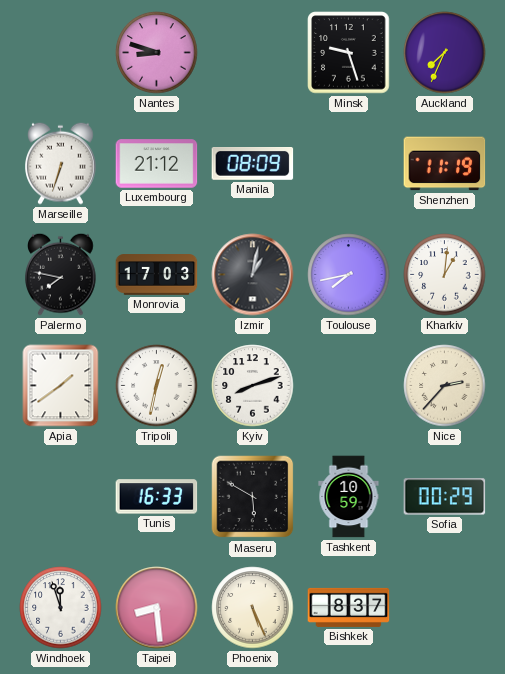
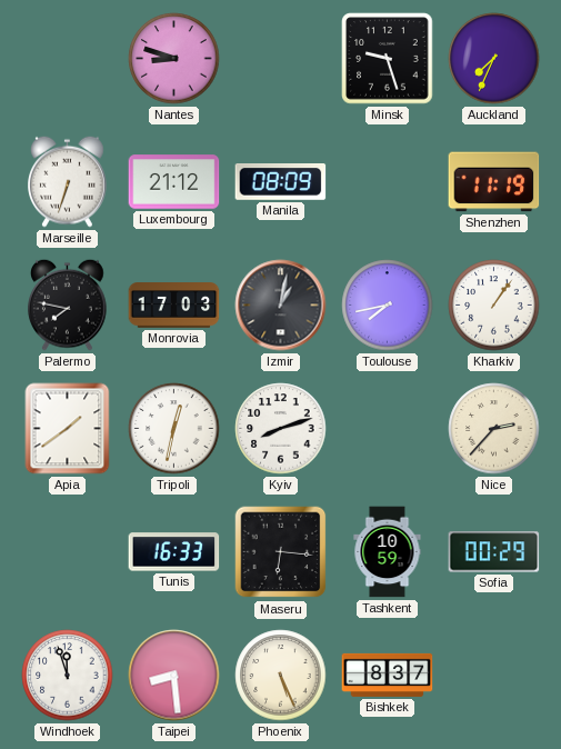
Kharkiv: 1:01 -> 1:06 (494, 306)
Maseru: 5:50 -> 6:16 (281, 552)
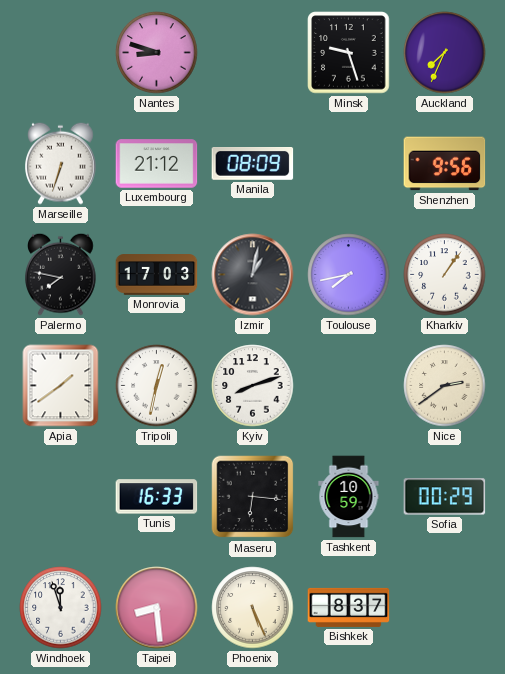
Shenzhen: 11:19 -> 9:56 (445, 164)
Nice: 2:37 -> 2:39 (445, 386)
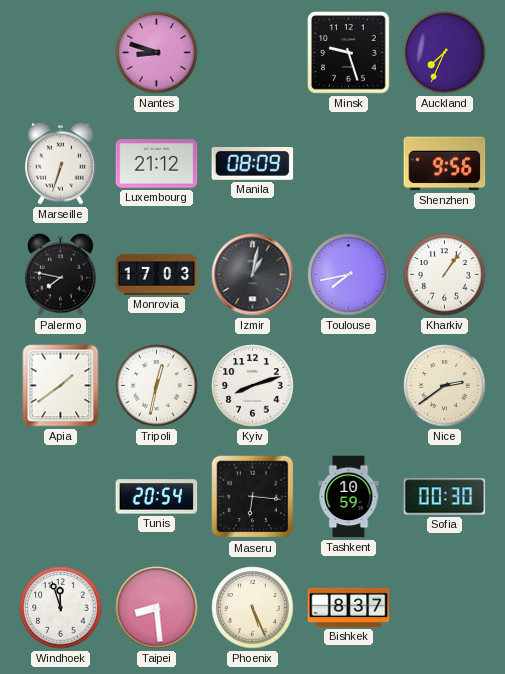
Tunis: 16:33 -> 20:54 (157, 497)
Sofia: 00:29 -> 00:30 (445, 497)
